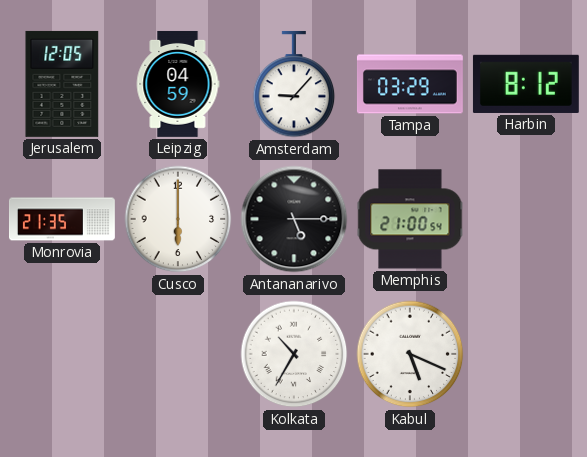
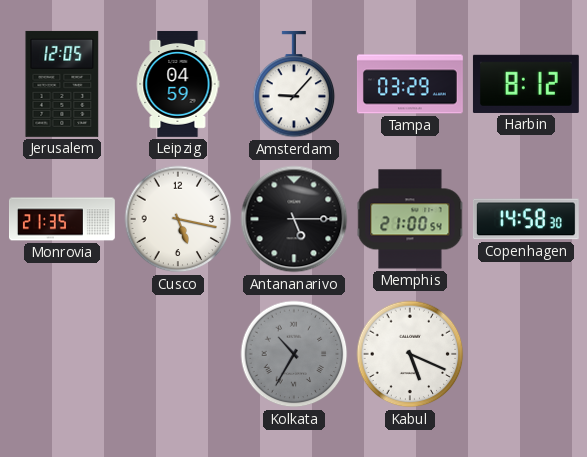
Cusco: 6:00 -> 5:17 (178, 219)
Copenhagen: none -> 14:58 (526, 219)
Kolkata dial: white -> grey (294, 354)
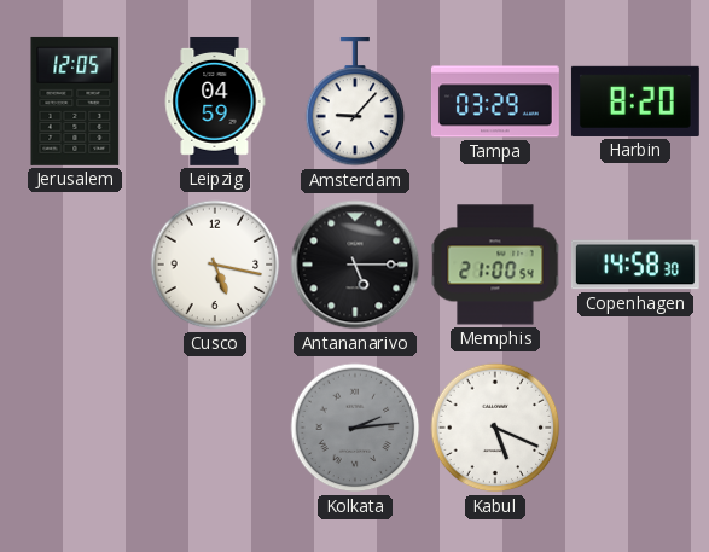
Harbin: 8:12 -> 8:20 (635, 101)
Monrovia: 21:35 -> none (63, 219)
Kolkata: 10:35 -> 2:14 (355, 428)
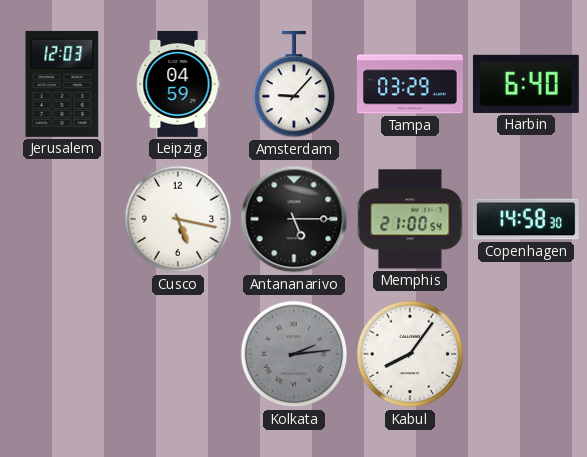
Jerusalem: 12:05 -> 12:03 (62, 84)
Harbin: 8:20 -> 6:40 (526, 84)
Kabul: 5:19 -> 8:06 (410, 354)
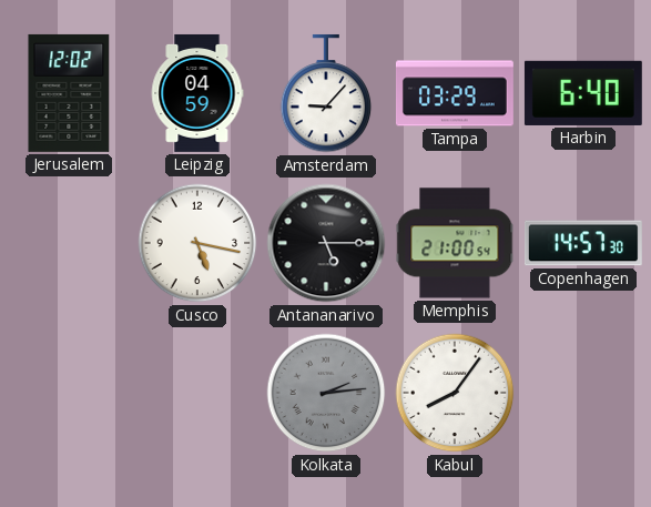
Jerusalem: 12:03 -> 12:02 (69, 93)
Copenhagen: 14:58 -> 14:57 (583, 243)
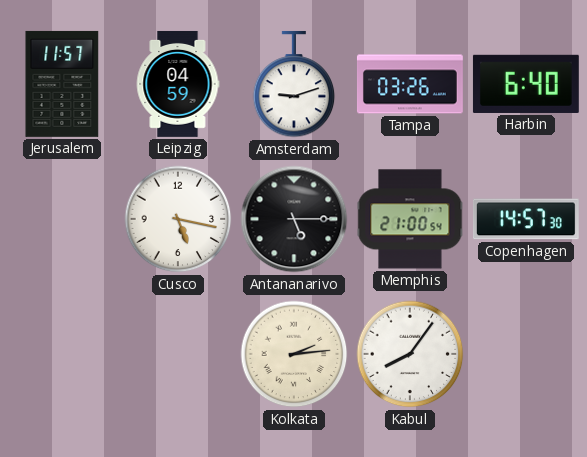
Jerusalem: 12:02 -> 11:57 (62, 84)
Amsterdam: 9:07 -> 9:12 (294, 84)
Tampa: 03:29 -> 03:26 (410, 84)
Kolkata dial: grey -> cream (294, 354)
